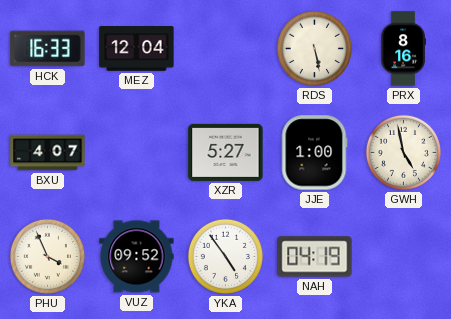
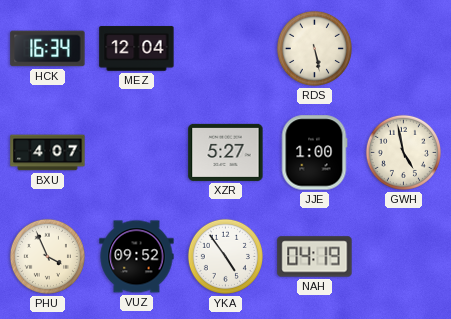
HCK: 16:33 -> 16:34 (48, 49)
PRX: 8:16 -> none (403, 49)
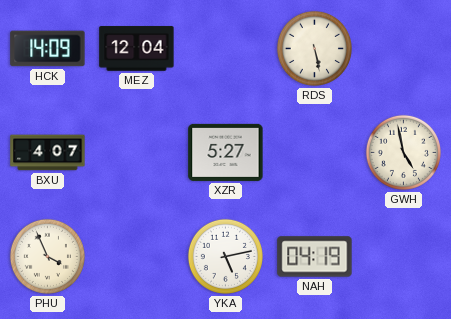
HCK: 16:34 -> 14:09 (48, 49)
JJE: 1:00 -> none (314, 153)
VUZ: 09:52 -> none (137, 257)
YKA: 4:54 -> 5:13 (225, 256)
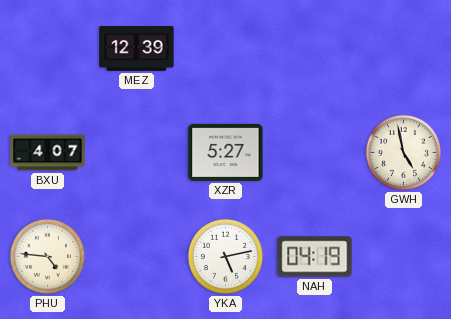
HCK: 14:09 -> none (48, 49)
MEZ: 12:04 -> 12:39 (137, 49)
RDS: 5:28 -> none (314, 48)
PHU: 3:56 -> 4:46 (47, 256)
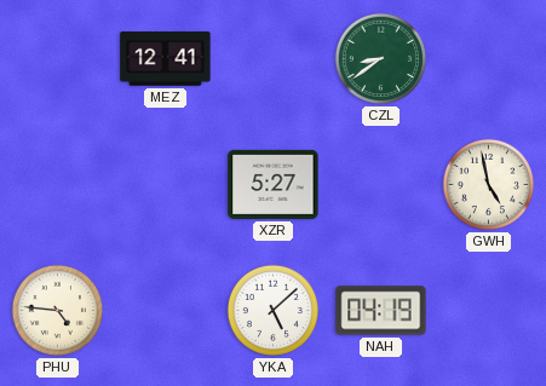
MEZ: 12:39 -> 12:41 (166, 59)
CZL: none -> 8:39 (380, 58)
BXU: 4:07 -> none (48, 153)
YKA: 5:13 -> 5:08 (272, 310)
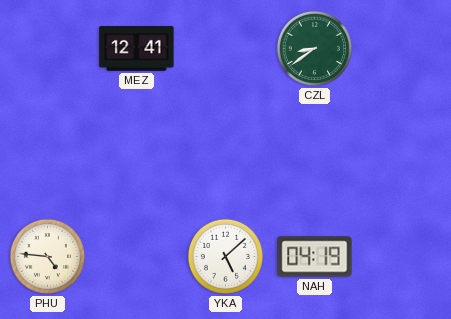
XZR: 5:27 -> none (274, 184)
GWH: 4:58 -> none (488, 184)
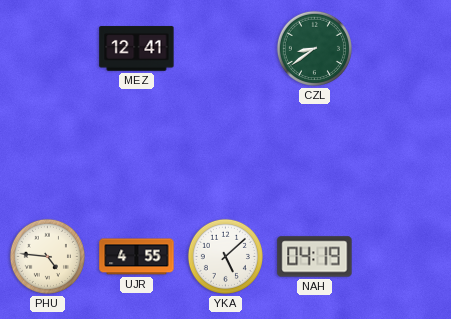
UJR: none -> 4:55 (137, 257)
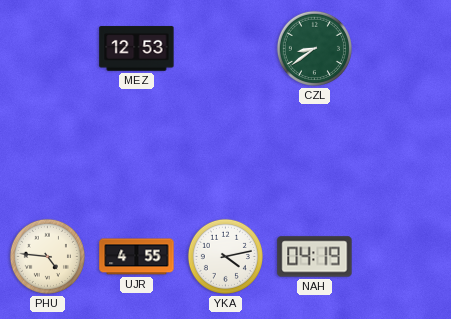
MEZ: 12:41 -> 12:53 (137, 49)
YKA: 5:08 -> 4:13 (225, 256)
